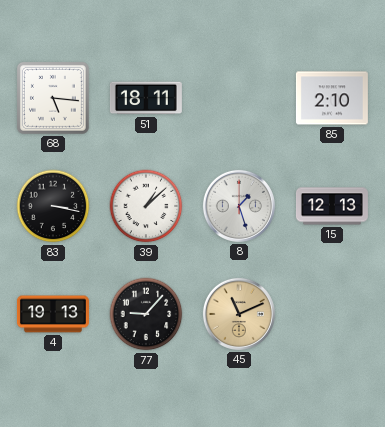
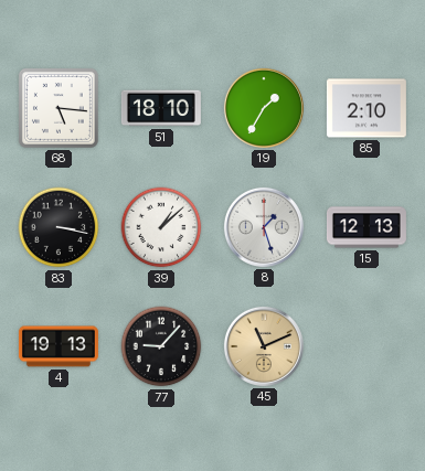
51: 18:11 -> 18:10 (161, 108)
19: none -> 1:35 (264, 108)
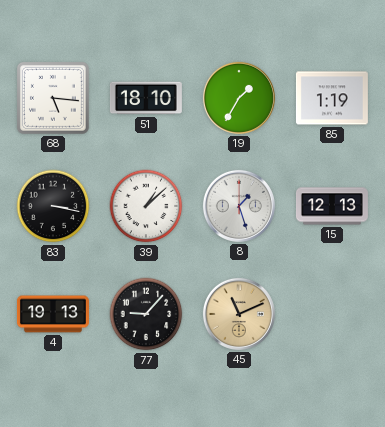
85: 2:10 -> 1:19 (332, 98)
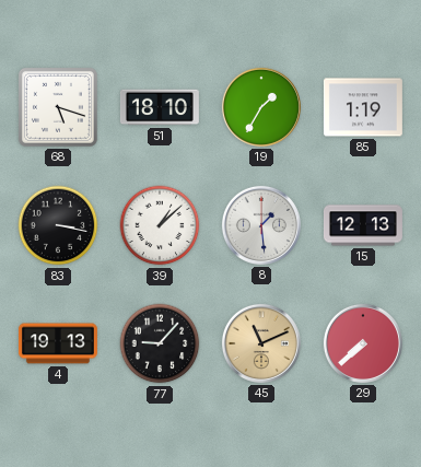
68: 5:16 -> 5:18 (58, 107)
8: 1:27 -> 1:29 (261, 225)
29: none -> 7:38 (363, 343)
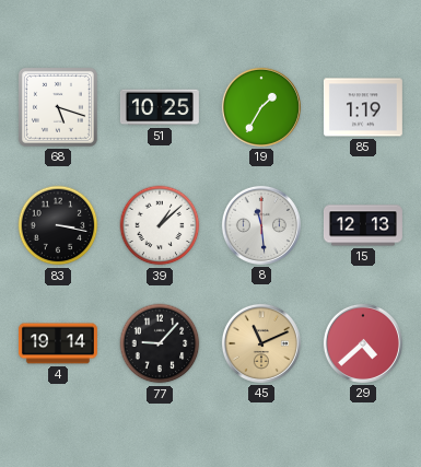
51: 18:10 -> 10:25 (160, 107)
8: 1:29 -> 11:29 (261, 225)
4: 19:13 -> 19:14 (58, 343)
29: 7:38 -> 4:38 (363, 343)
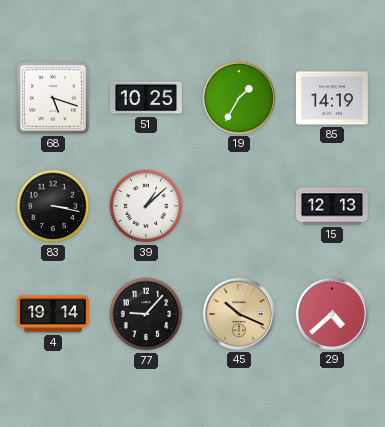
85: 1:19 -> 14:19 (332, 98)
8: 11:29 -> none (261, 225)
45: 11:11 -> 10:19 (239, 314)
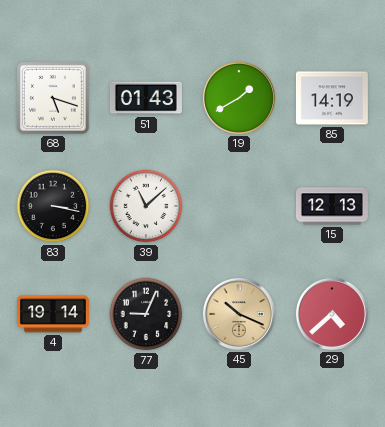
51: 10:25 -> 01:43 (146, 98)
19: 1:35 -> 1:40 (239, 98)
39: 1:08 -> 11:08 (146, 206)
77: 9:07 -> 9:04 (146, 314)
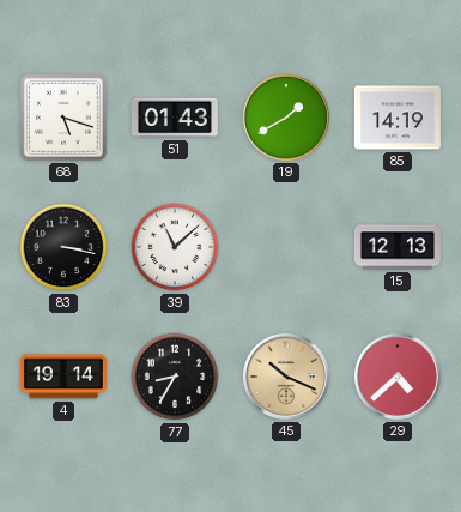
77: 9:04 -> 8:35 (175, 377)
